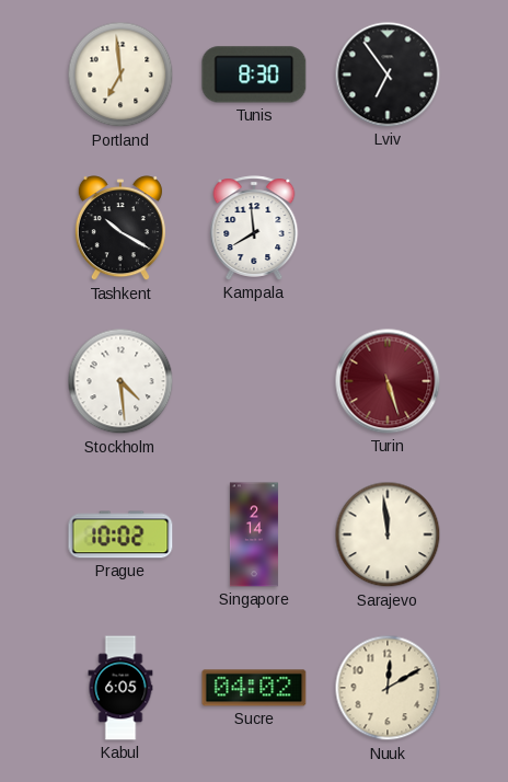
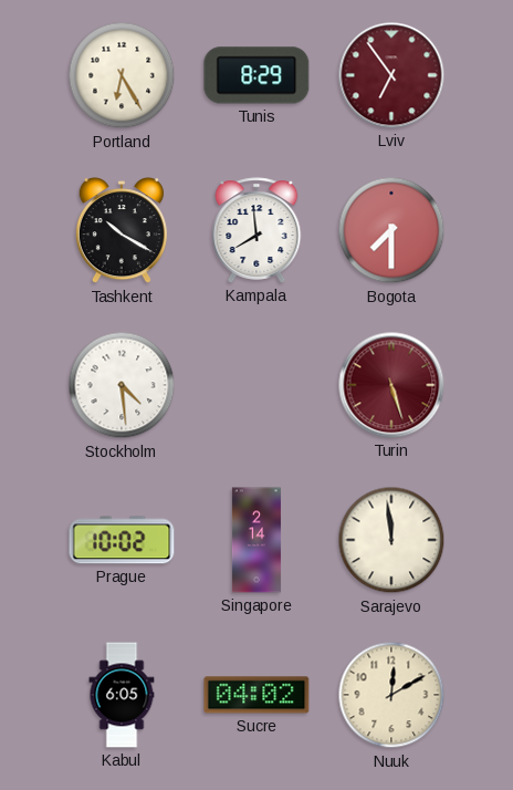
Portland: 6:59 -> 6:25 (122, 75)
Tunis: 8:30 -> 8:29 (256, 75)
Lviv dial: black -> burgundy (391, 75)
Bogota: none -> 7:30 (391, 230)
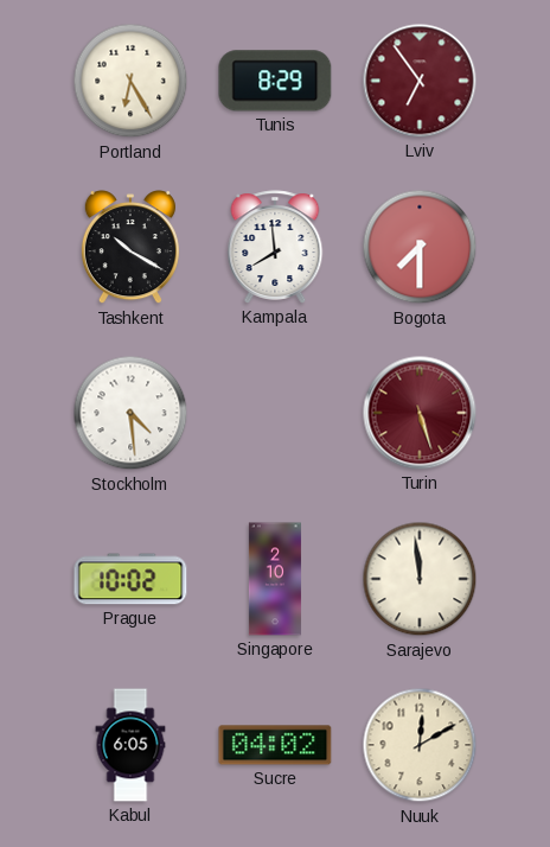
Singapore: 2:14 -> 2:10 (275, 579)
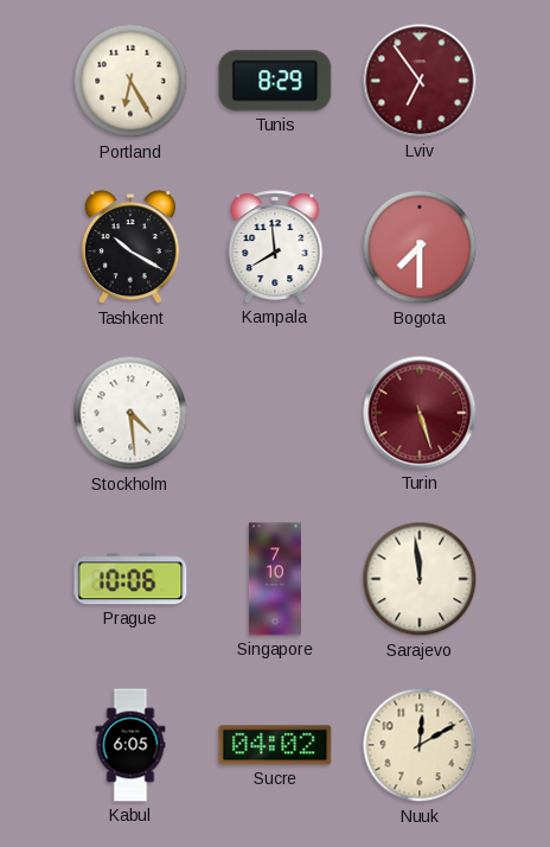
Prague: 10:02 -> 10:06 (130, 579)
Singapore: 2:10 -> 7:10 (275, 579)
